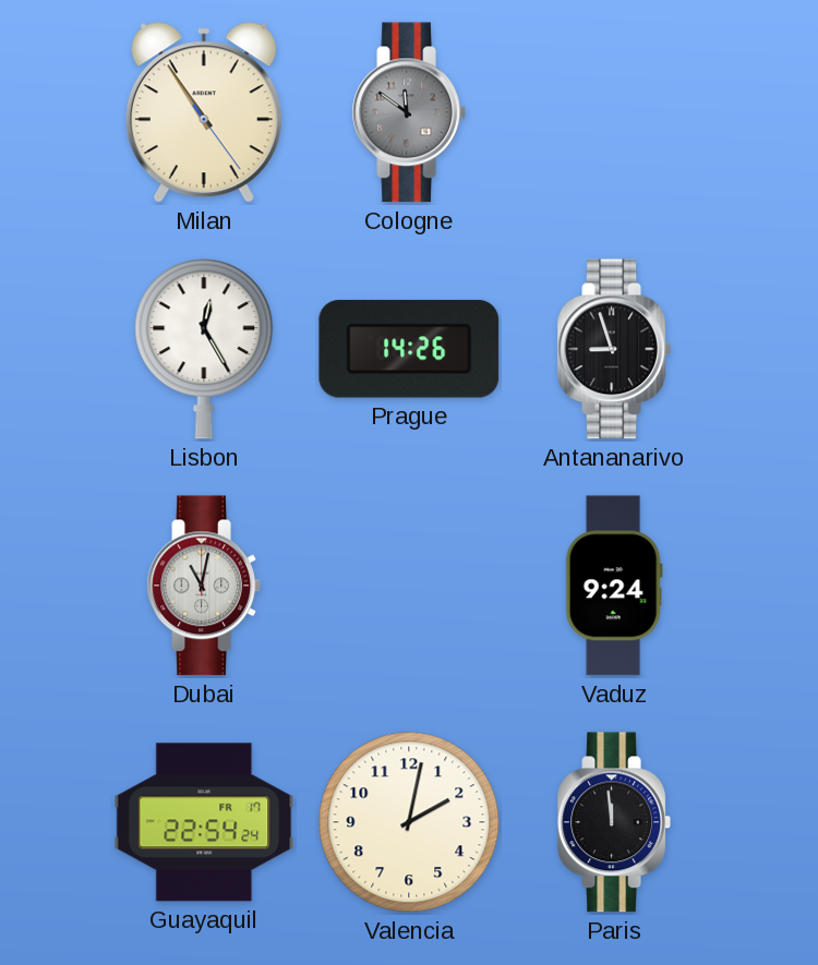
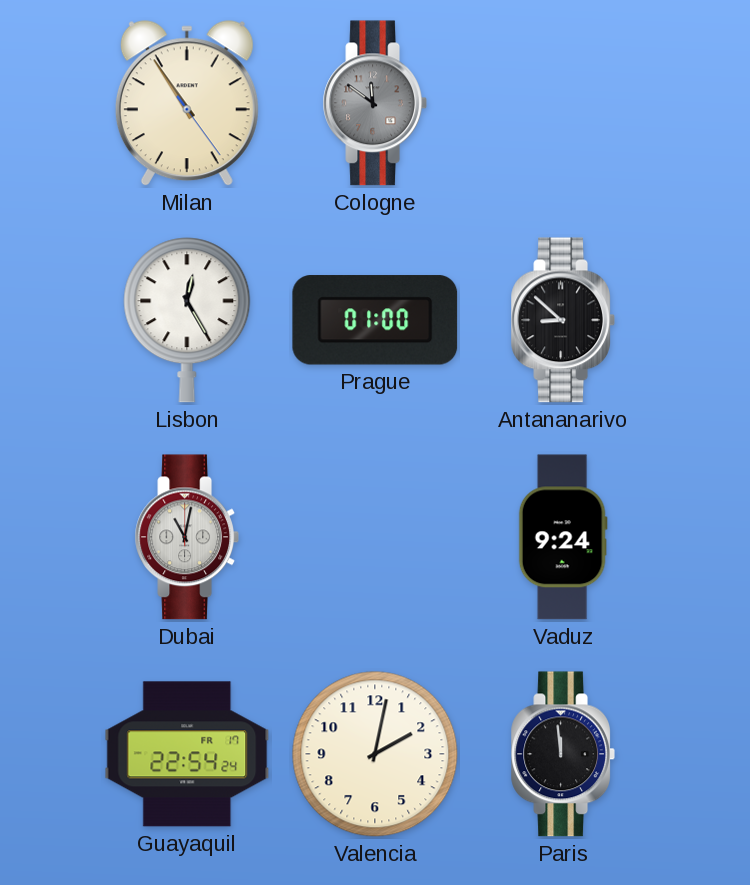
Prague: 14:26 -> 01:00 (375, 320)
Antananarivo: 8:57 -> 8:52 (562, 320)
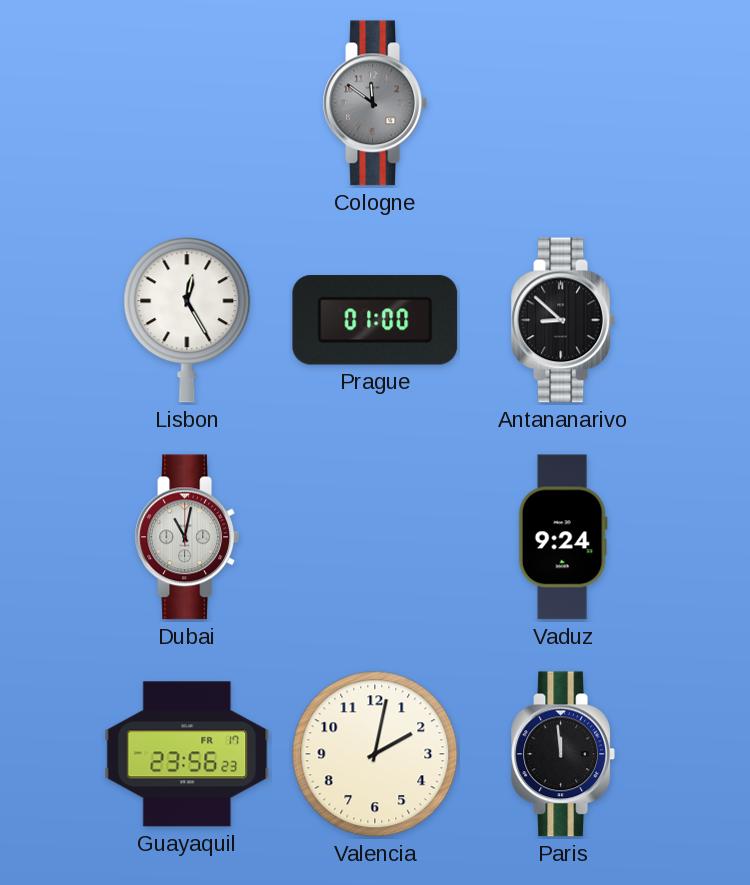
Milan: 10:54 -> none (187, 104)
Guayaquil: 22:54 -> 23:56 (187, 754)
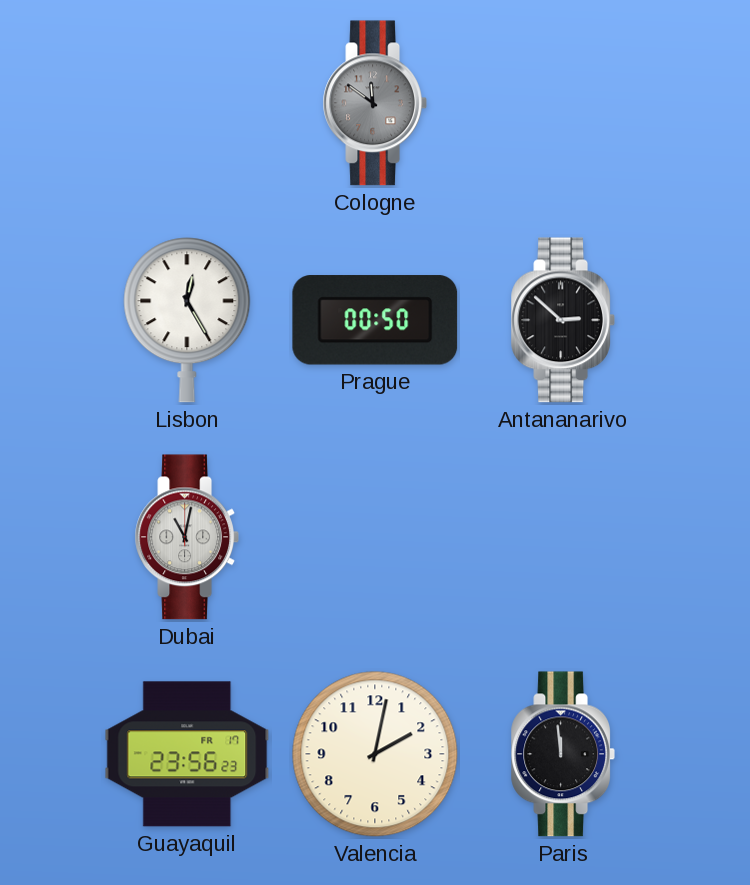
Prague: 01:00 -> 00:50 (375, 320)
Antananarivo: 8:52 -> 2:52 (562, 320)
Vaduz: 9:24 -> none (563, 537)
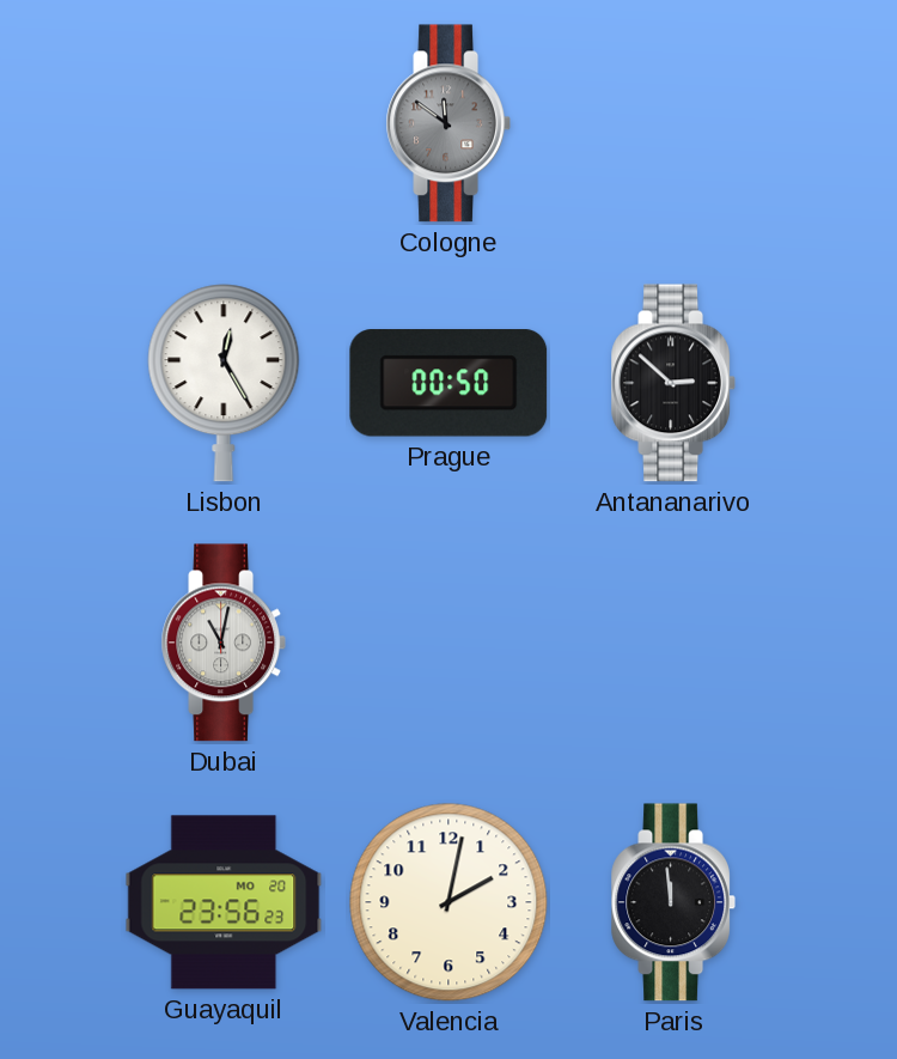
Guayaquil date: FR 17 -> MO 20 (224, 902)
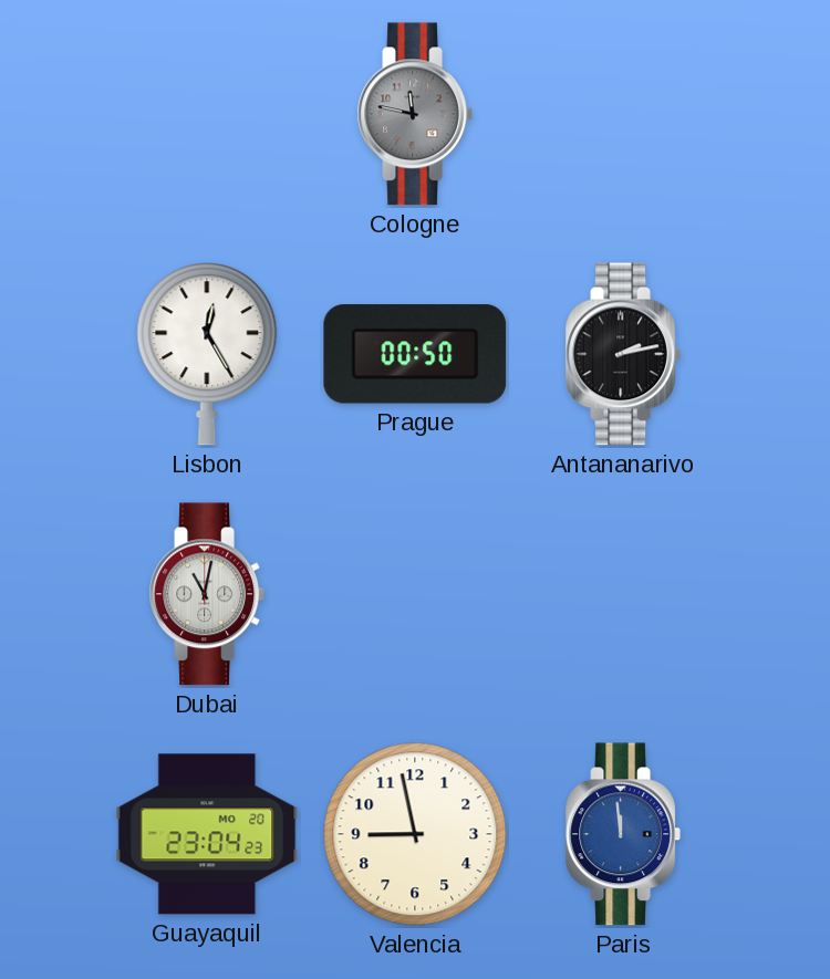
Cologne: 11:51 -> 11:47 (414, 114)
Antananarivo: 2:52 -> 2:13 (622, 354)
Guayaquil: 23:56 -> 23:04 (207, 834)
Valencia: 2:02 -> 8:58 (415, 834)
Paris dial: black -> blue (622, 834)
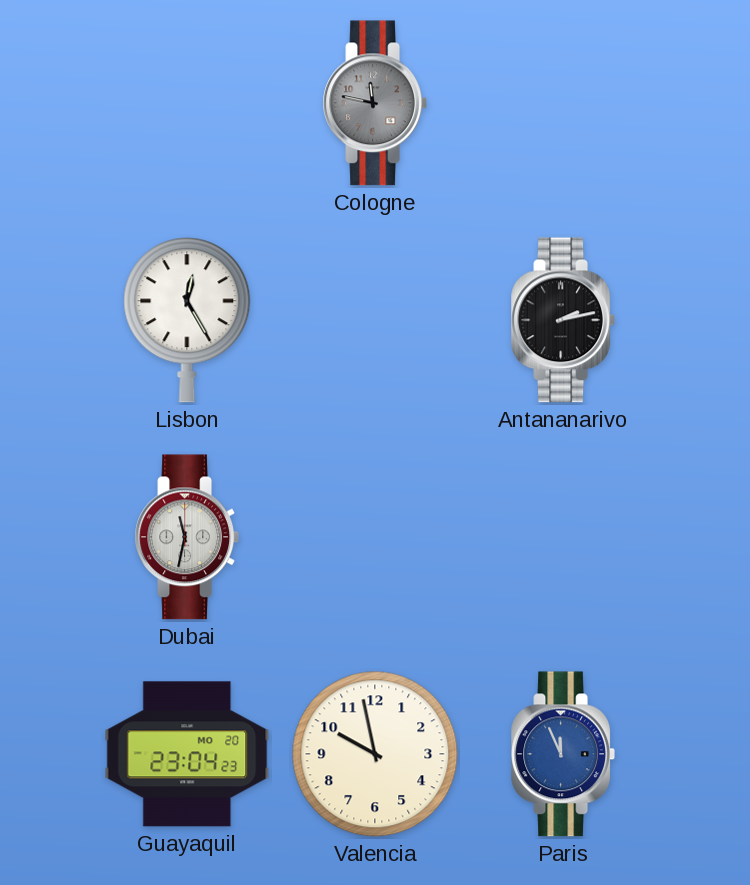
Prague: 00:50 -> none (415, 354)
Dubai: 11:02 -> 11:32 (186, 537)
Valencia: 8:58 -> 9:58 (375, 754)
Paris: 11:59 -> 11:56 (562, 754)
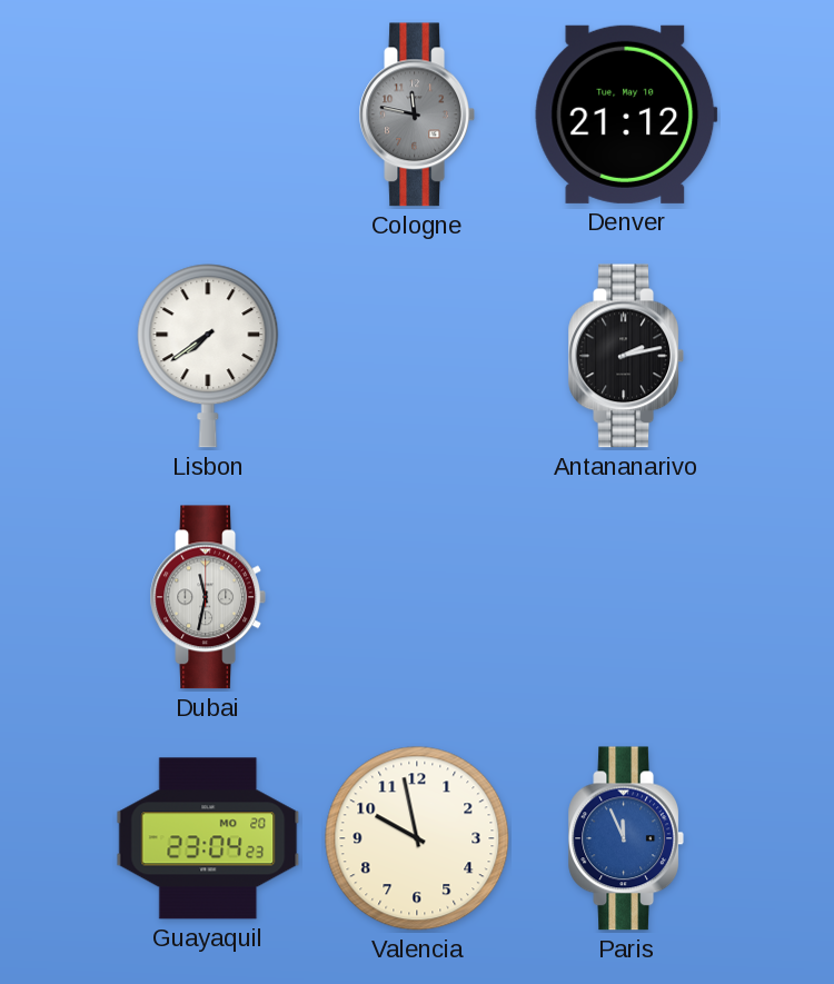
Denver: none -> 21:12 (626, 115)
Lisbon: 12:25 -> 7:39 (208, 356)
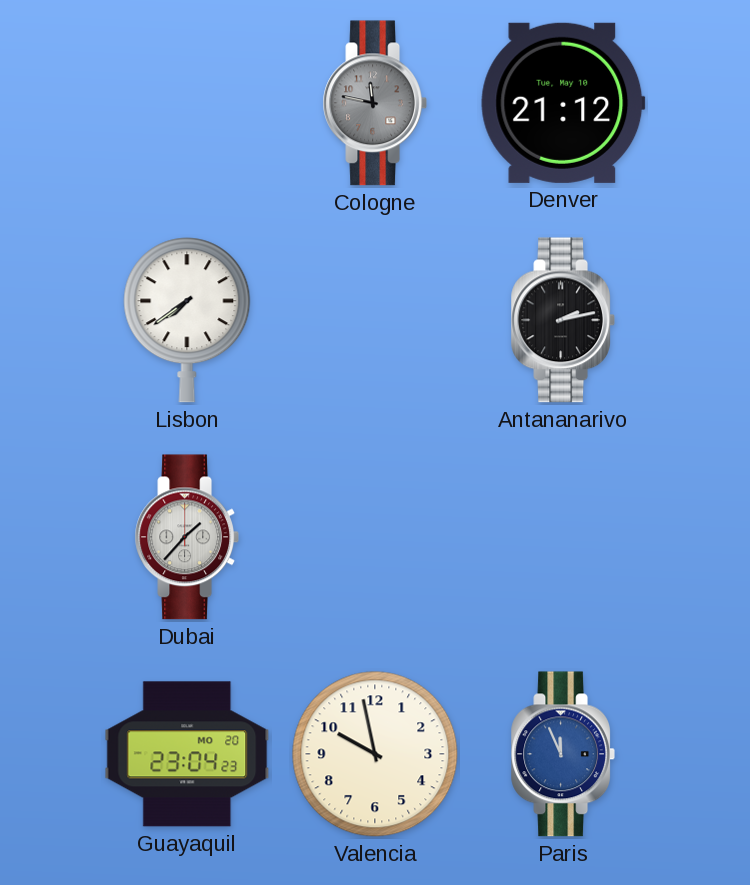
Dubai: 11:32 -> 1:37 (186, 537)
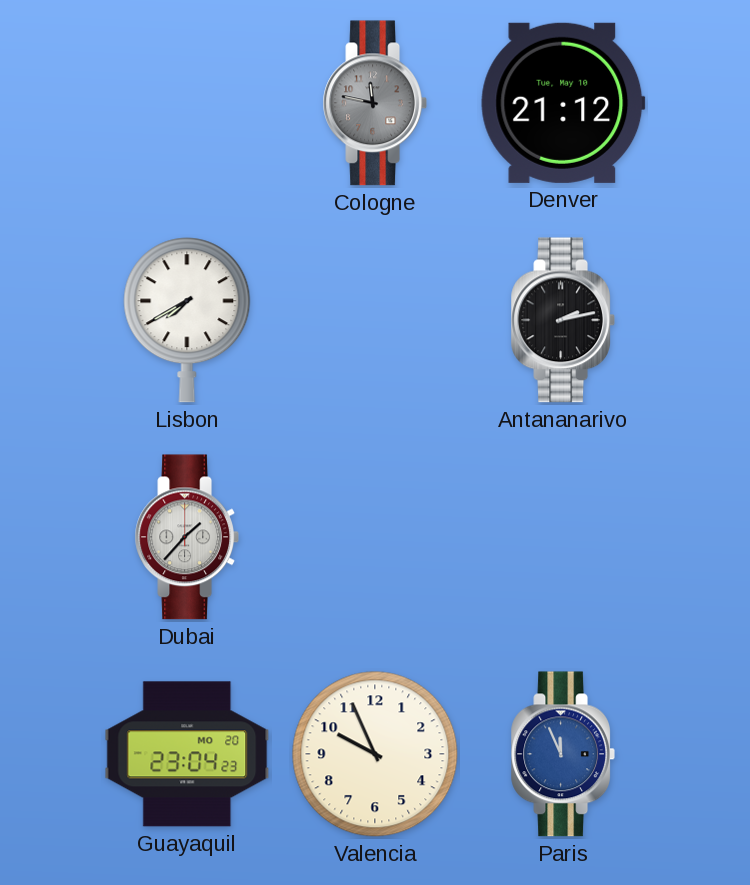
Lisbon: 7:39 -> 7:40 (187, 320)
Valencia: 9:58 -> 9:56 (375, 754)
